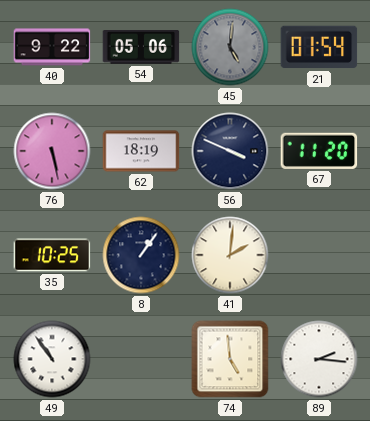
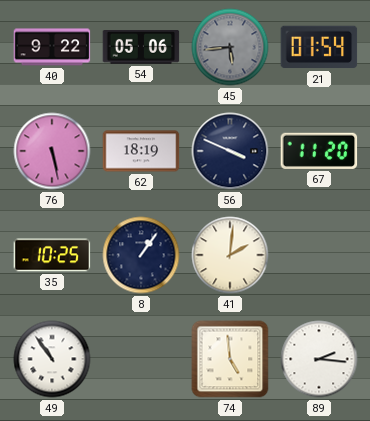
45: 5:01 -> 5:44 (230, 47)
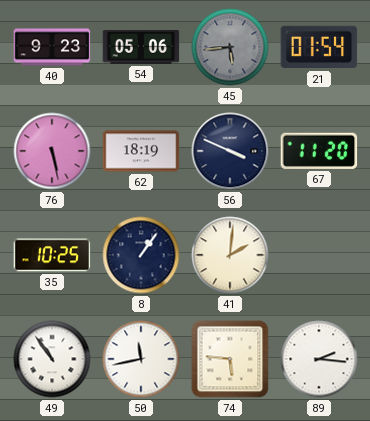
40: 9:22 -> 9:23 (52, 47)
50: none -> 11:43 (141, 359)
74: 4:59 -> 5:46 (230, 359)
